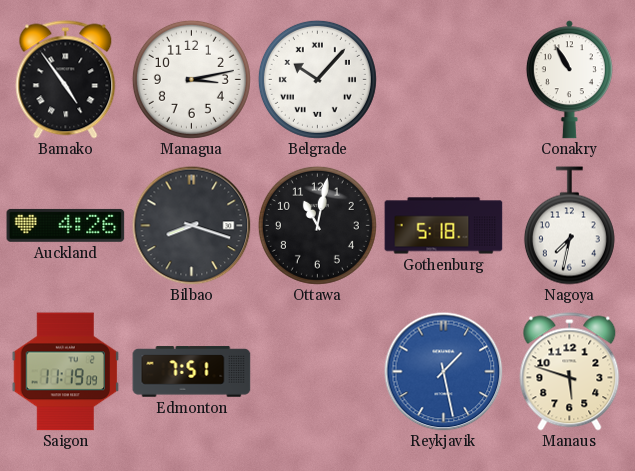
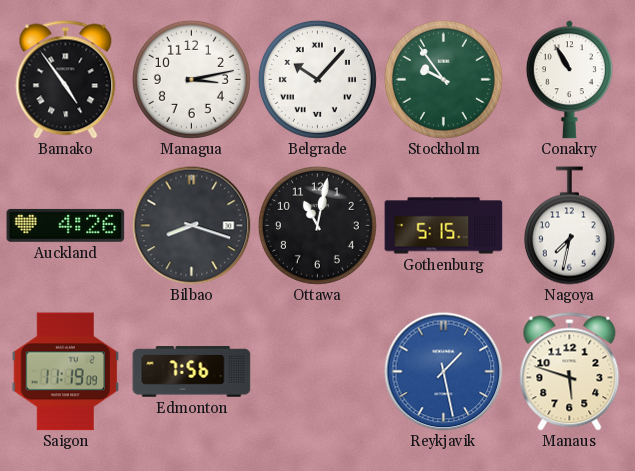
Stockholm: none -> 9:54 (443, 79)
Gothenburg: 5:18 -> 5:15 (444, 226)
Edmonton: 7:51 -> 7:56 (192, 372)
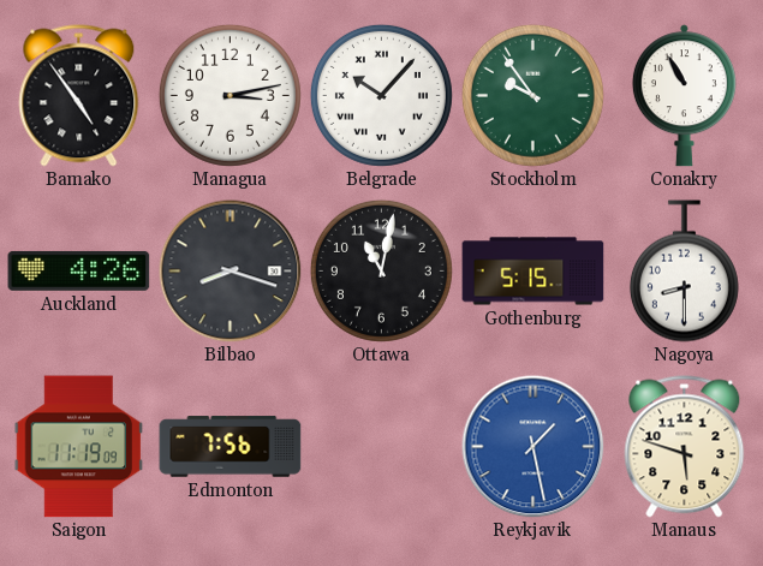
Nagoya: 7:32 -> 8:30 (684, 272)
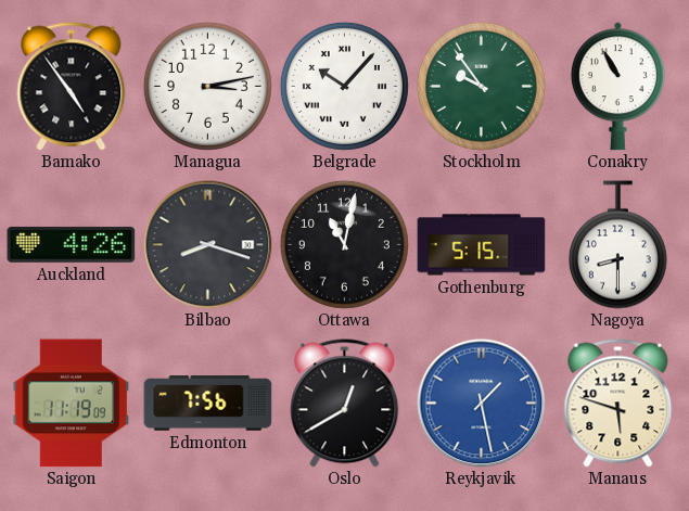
Oslo: none -> 12:40 (345, 404)
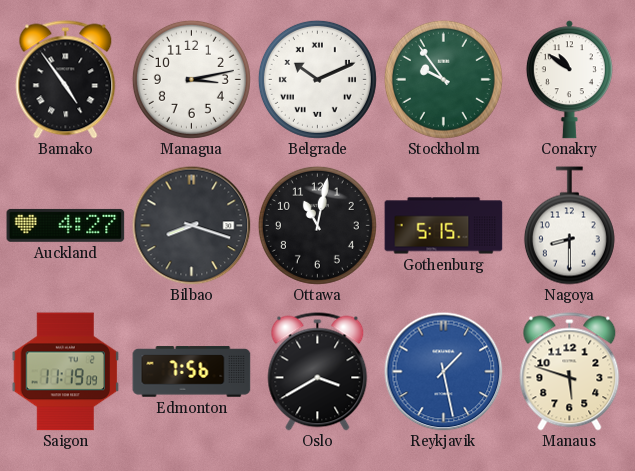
Belgrade: 10:07 -> 10:11 (317, 79)
Conakry: 10:55 -> 10:51 (569, 80)
Auckland: 4:26 -> 4:27 (66, 225)
Oslo: 12:40 -> 3:40 (318, 372)
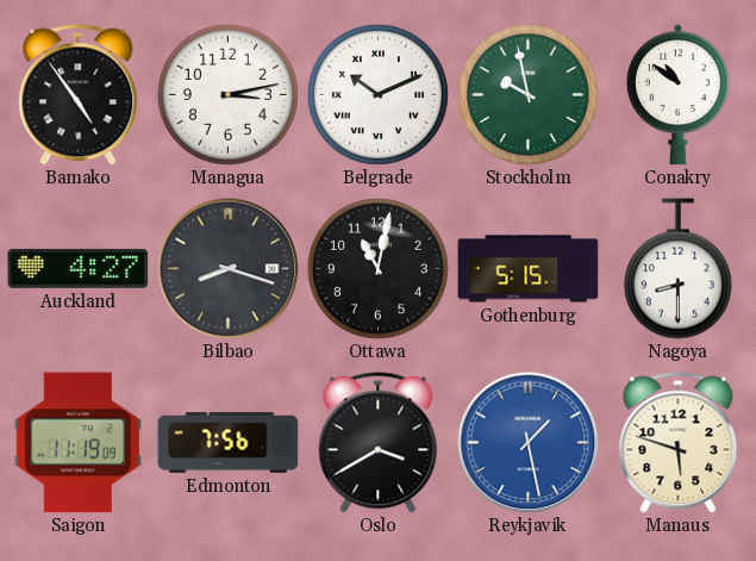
Stockholm: 9:54 -> 9:58 (527, 94)
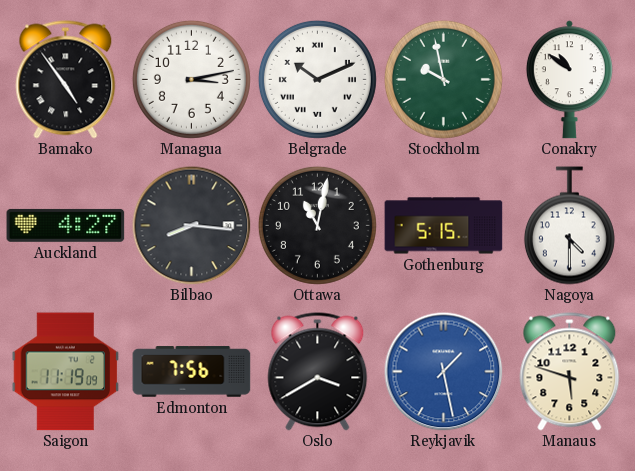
Bilbao: 8:18 -> 8:16 (192, 226)
Nagoya: 8:30 -> 4:30 (569, 226)
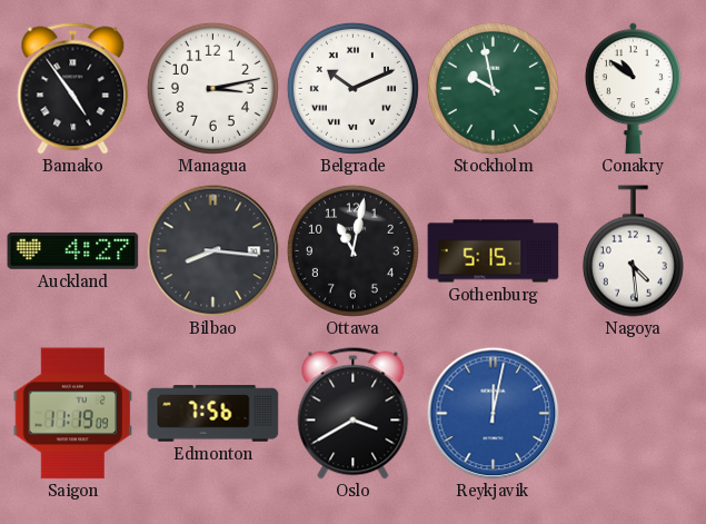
Nagoya: 4:30 -> 4:29 (633, 251)
Reykjavik: 1:28 -> 12:02 (494, 414)
Manaus: 5:48 -> none (570, 372)
